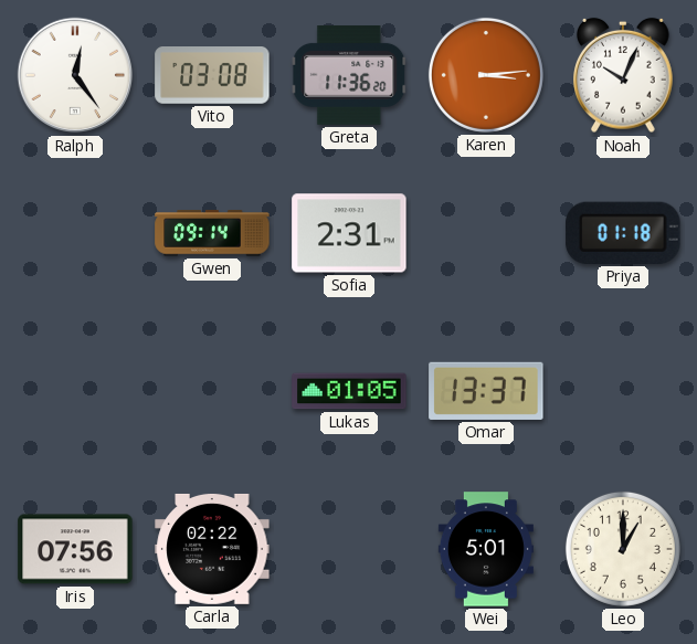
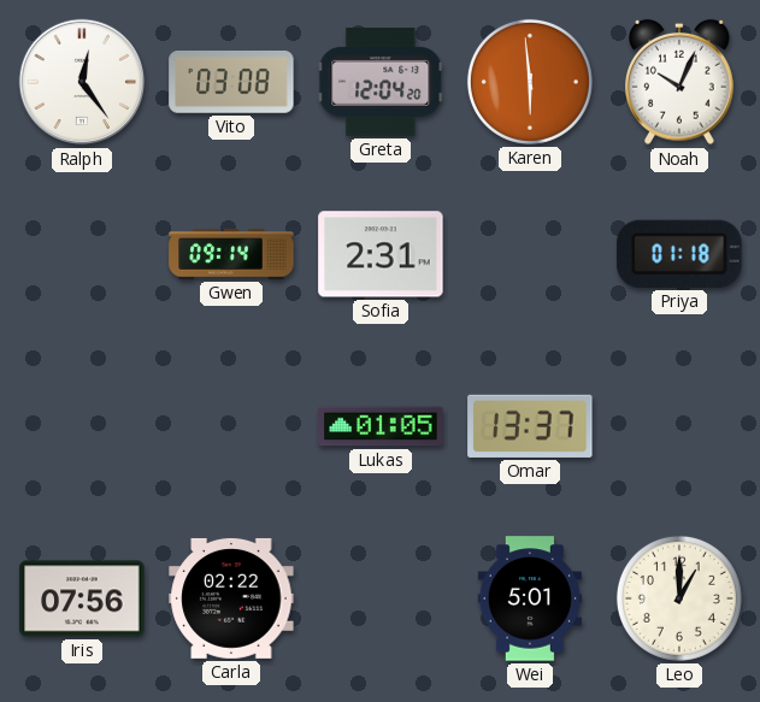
Greta: 11:36 -> 12:04 (381, 83)
Karen: 3:14 -> 5:59 (530, 82)
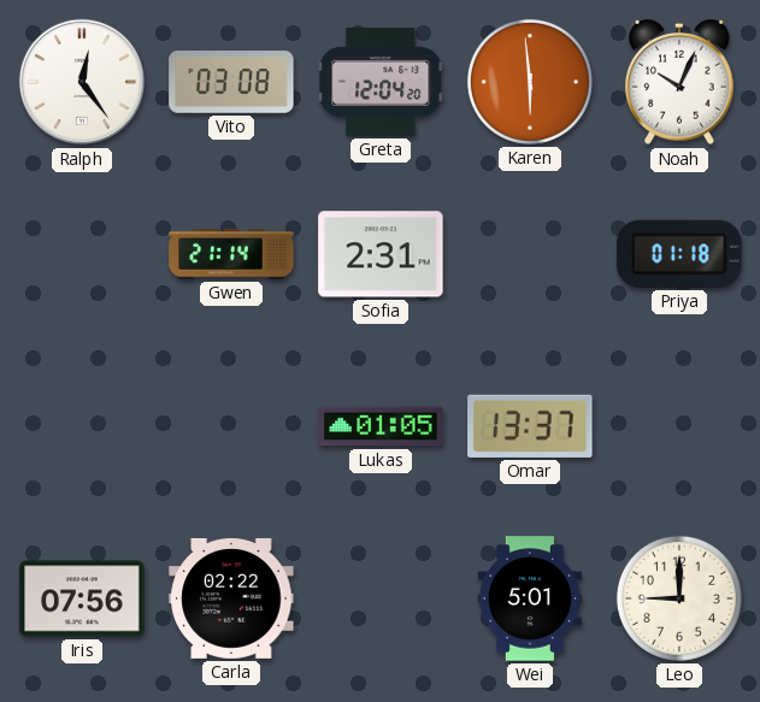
Gwen: 09:14 -> 21:14 (231, 254)
Leo: 1:00 -> 9:00 (679, 598)
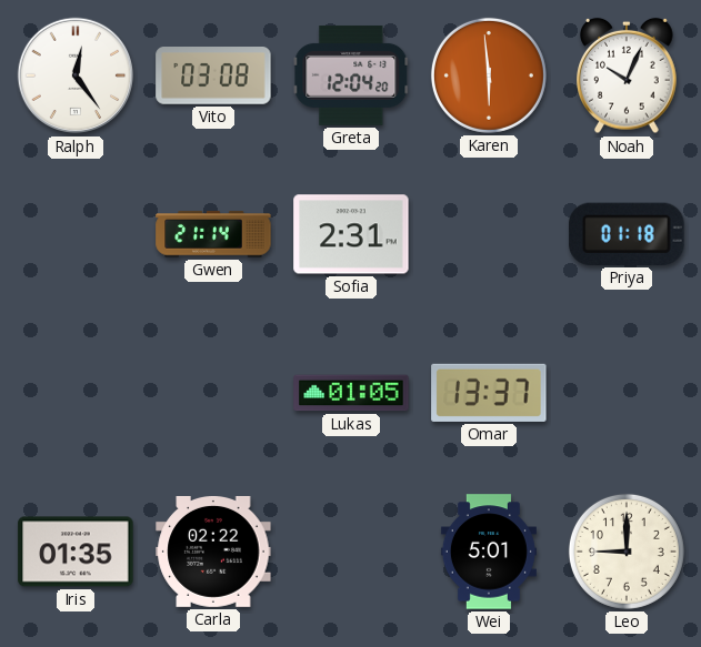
Iris: 07:56 -> 01:35 (76, 552)
